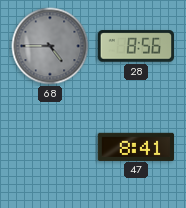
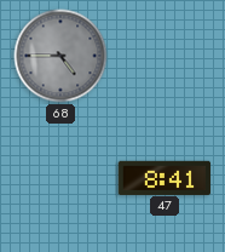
28: 8:56 -> none (136, 46)
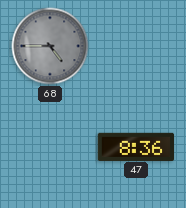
47: 8:41 -> 8:36 (136, 146)
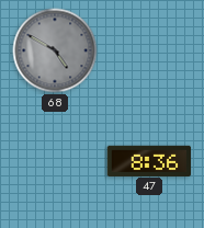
68: 4:45 -> 4:50 (55, 50)
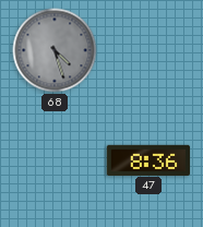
68: 4:50 -> 4:27 (55, 50)
